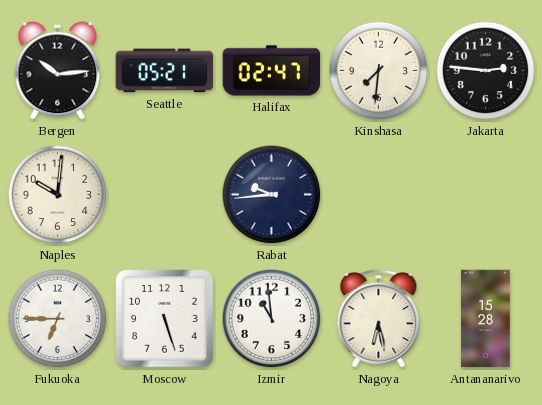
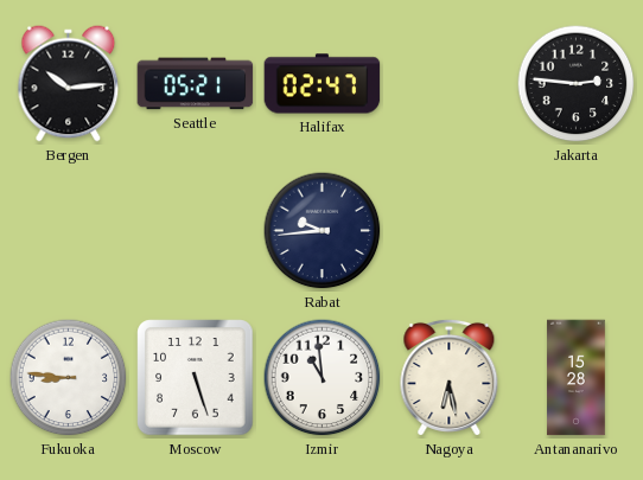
Kinshasa: 7:31 -> none (379, 71)
Naples: 10:01 -> none (58, 195)
Fukuoka: 6:45 -> 8:46 (69, 378)
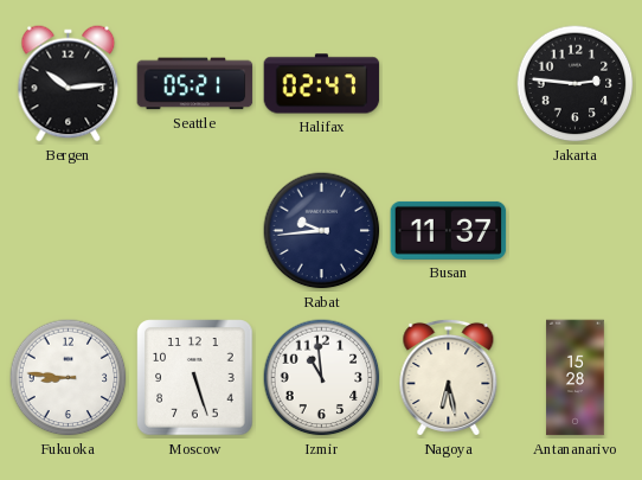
Busan: none -> 11:37 (449, 230)
